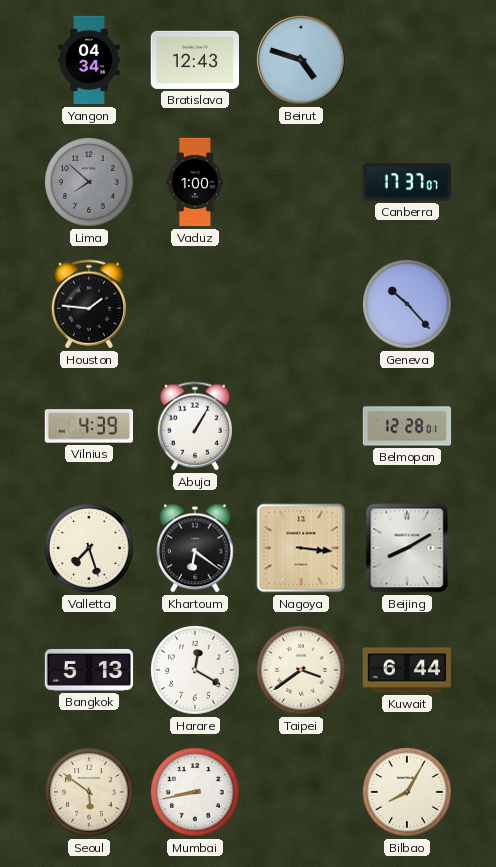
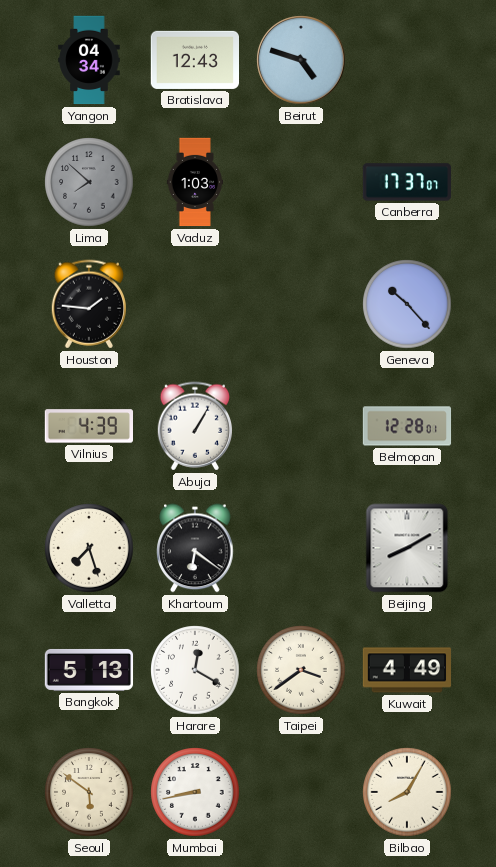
Vaduz: 1:00 -> 1:03 (195, 182)
Nagoya: 3:16 -> none (301, 548)
Kuwait: 6:44 -> 4:49 (407, 670)
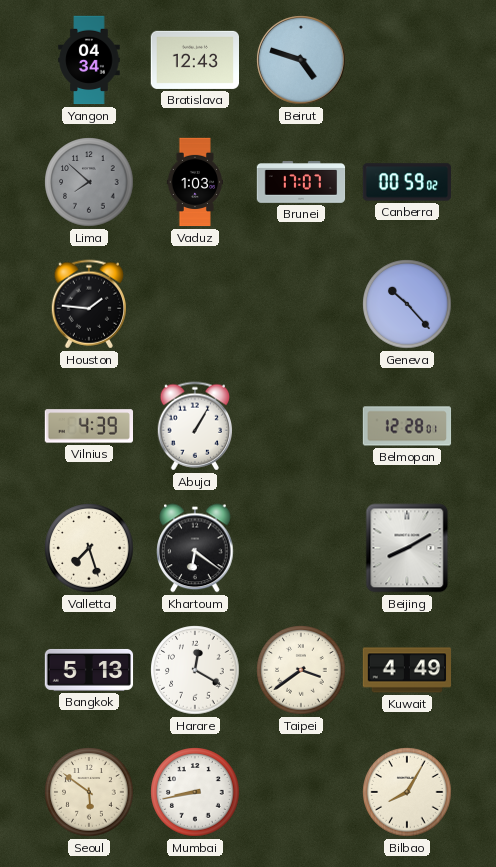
Brunei: none -> 17:07 (301, 182)
Canberra: 17:37 -> 00:59 (407, 182)
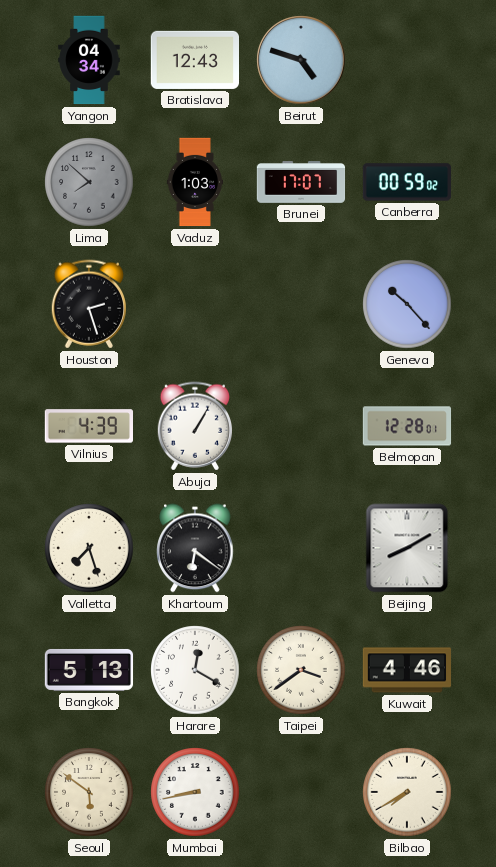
Houston: 1:46 -> 2:27 (88, 304)
Kuwait: 4:49 -> 4:46 (407, 670)
Bilbao: 8:05 -> 7:40 (407, 792)
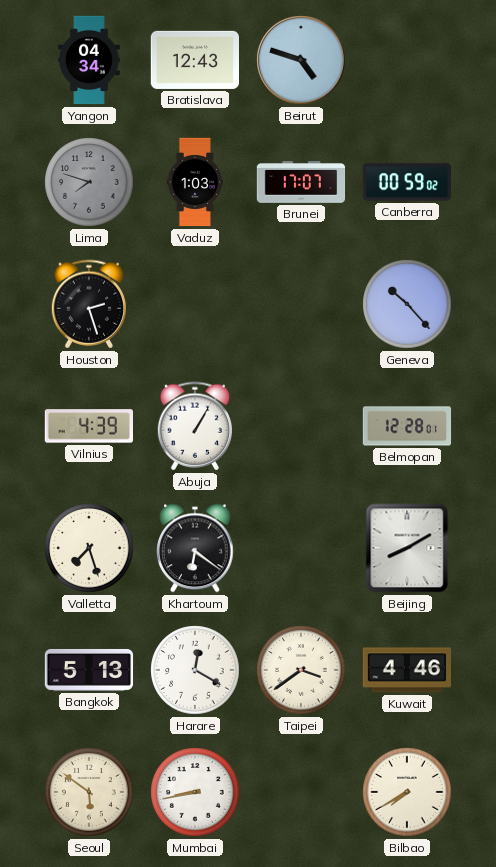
Lima: 7:52 -> 7:48 (89, 182)
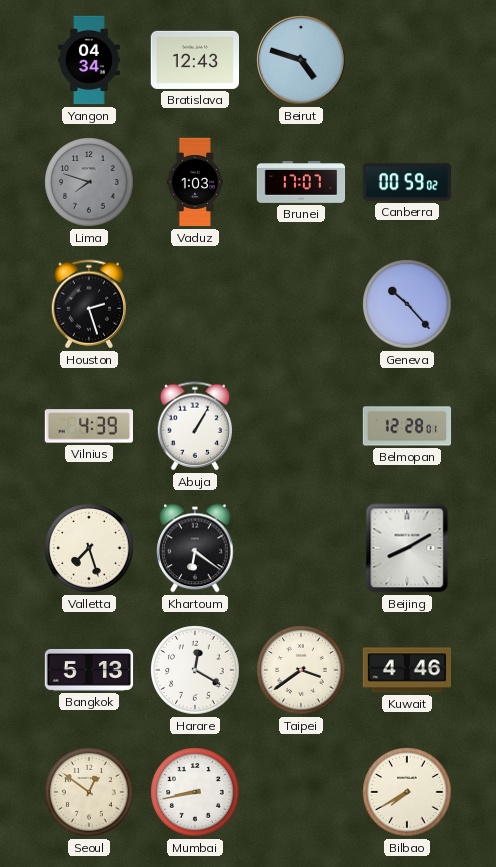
Seoul: 5:51 -> 12:51 (89, 792)
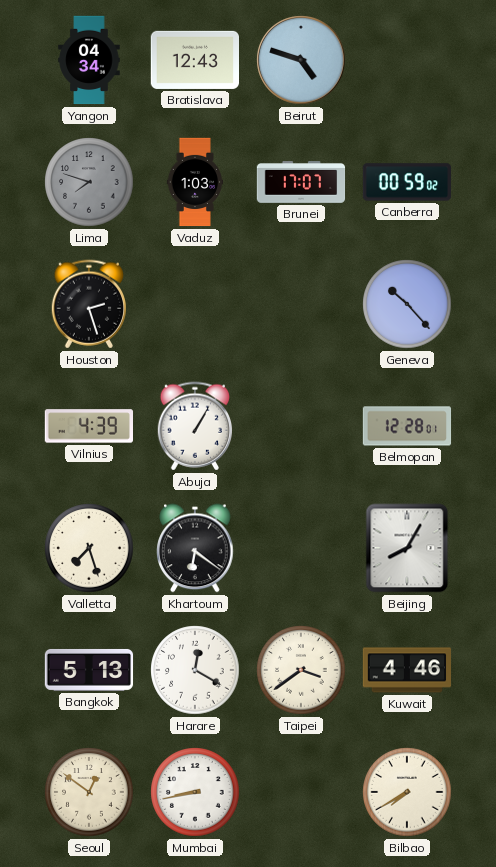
Beijing: 8:10 -> 8:05 (407, 548)
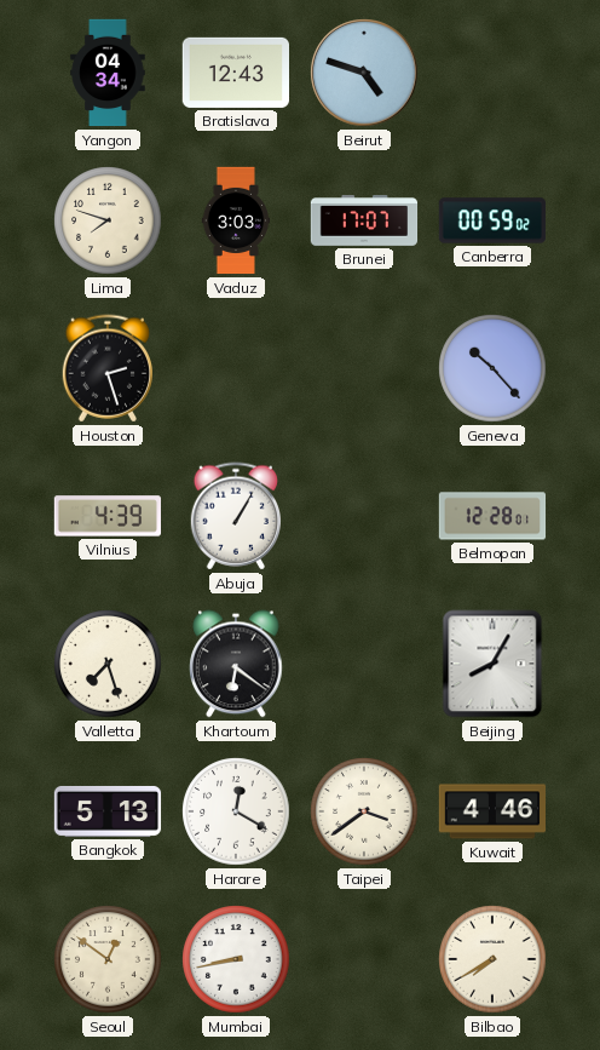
Lima dial: grey -> cream (108, 220)
Vaduz: 1:03 -> 3:03 (236, 220)
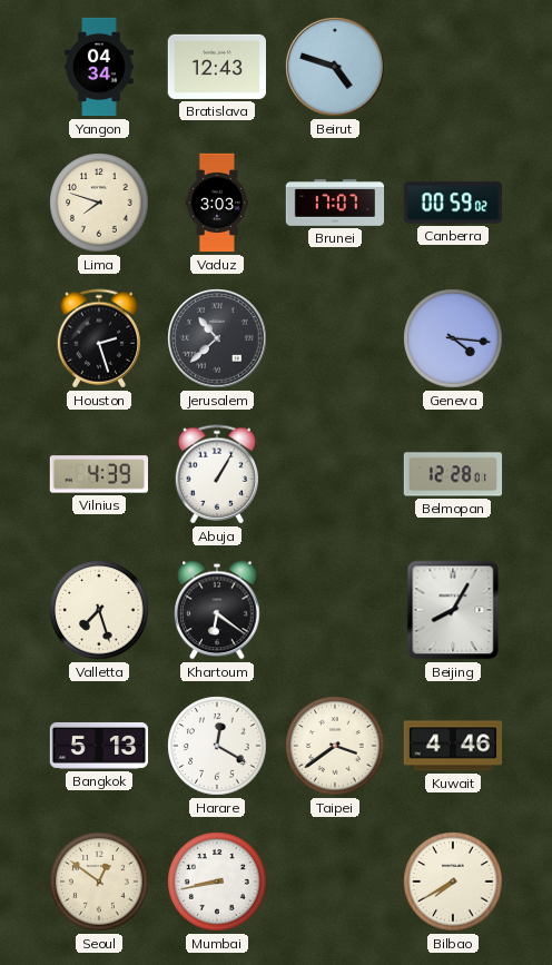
Jerusalem: none -> 10:38 (217, 338)
Geneva: 10:23 -> 4:16 (453, 338)
